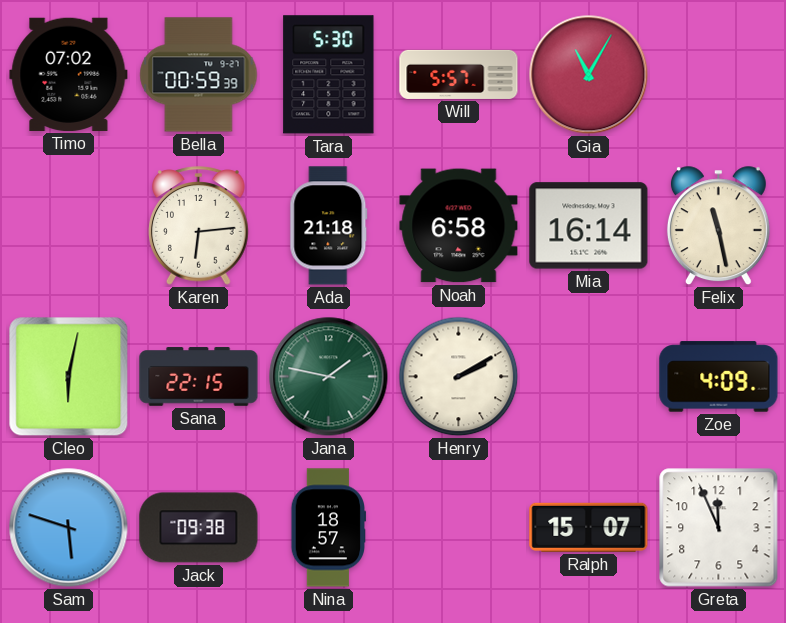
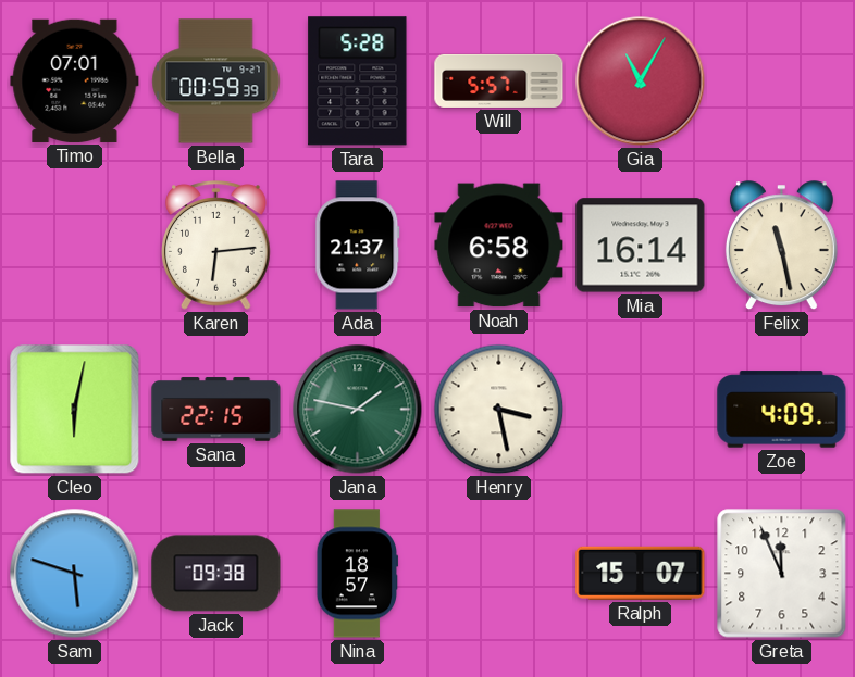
Timo: 07:02 -> 07:01 (75, 80)
Tara: 5:30 -> 5:28 (358, 82)
Ada: 21:18 -> 21:37 (358, 246)
Henry: 2:10 -> 3:28 (499, 410)
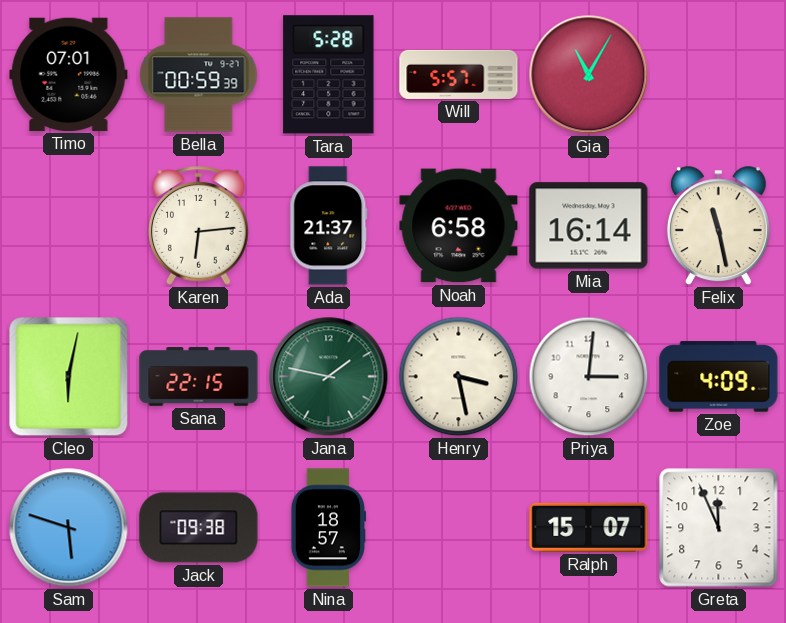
Priya: none -> 3:01 (589, 377)
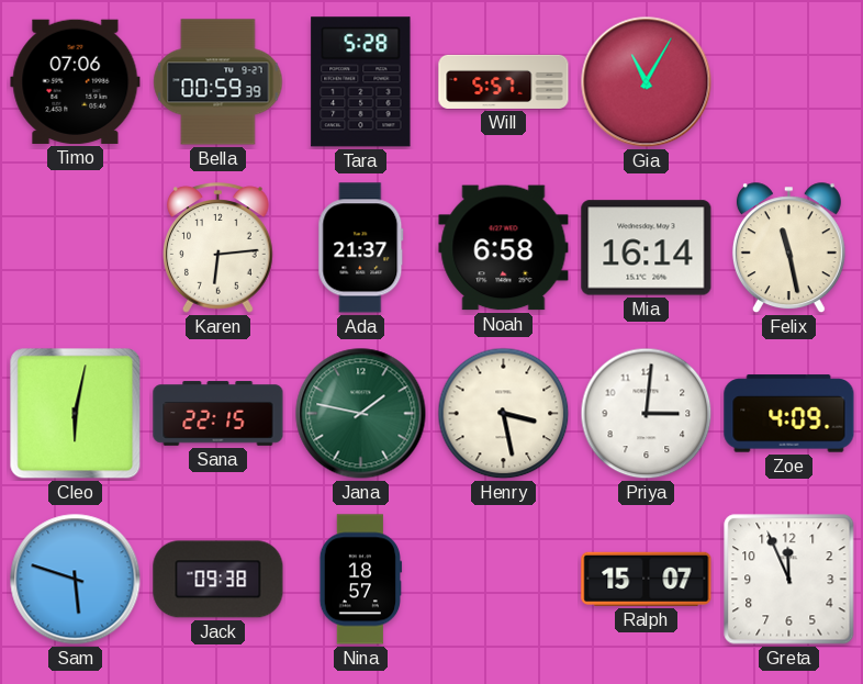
Timo: 07:01 -> 07:06 (76, 81)
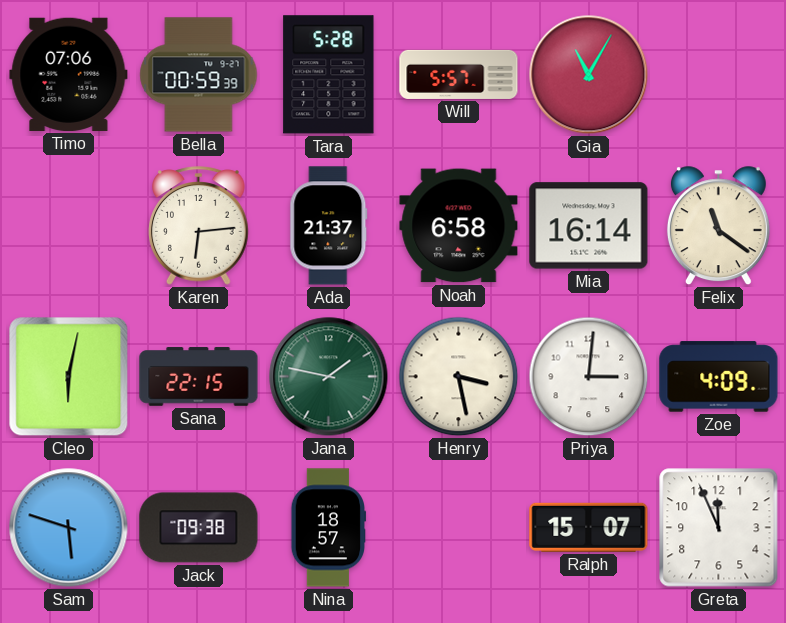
Felix: 11:28 -> 11:21 (718, 226)
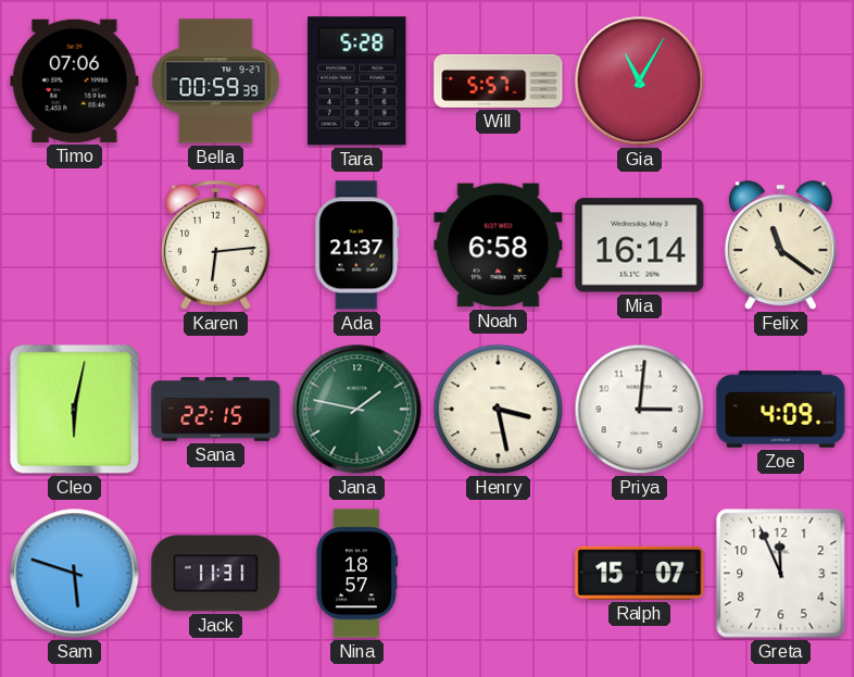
Jack: 09:38 -> 11:31 (216, 574)
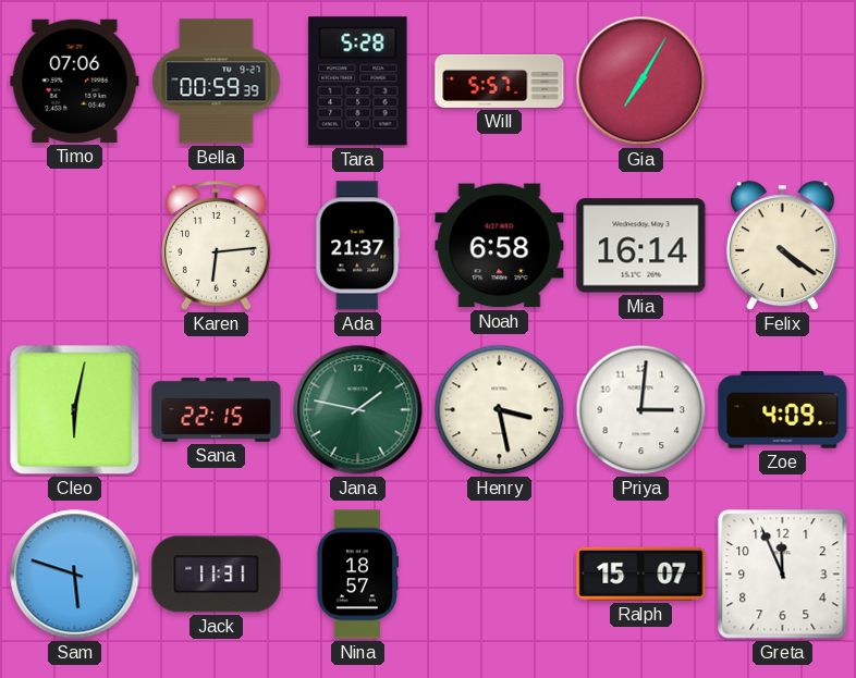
Gia: 11:05 -> 7:05 (641, 82)
Felix: 11:21 -> 4:21 (782, 246)
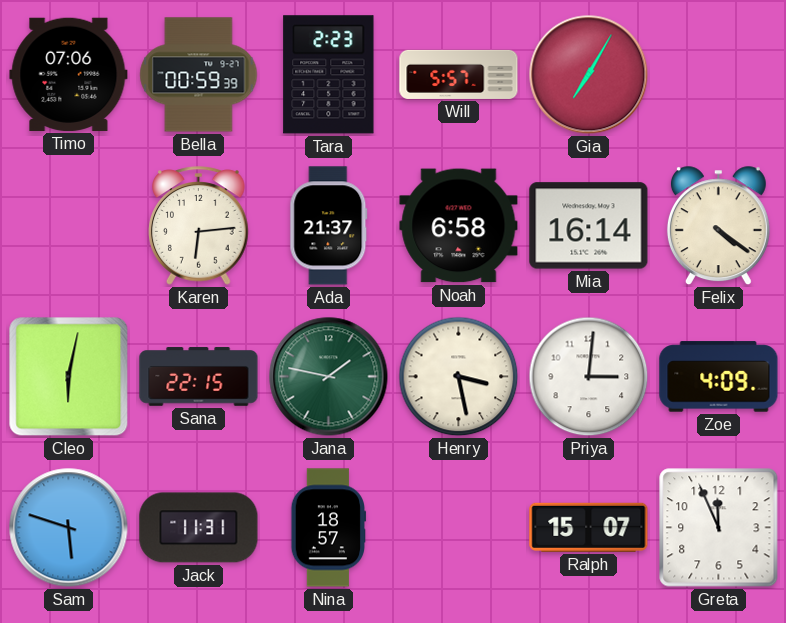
Tara: 5:28 -> 2:23 (329, 75)
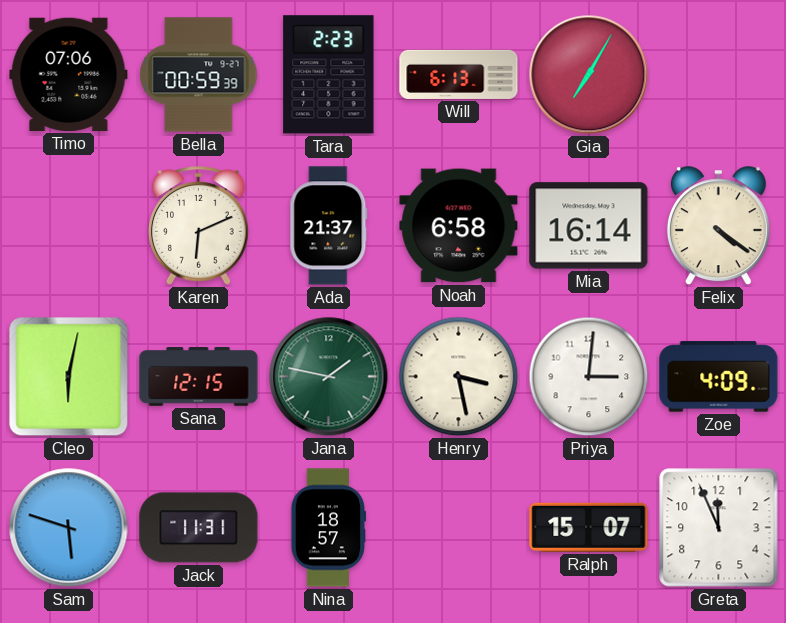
Will: 5:57 -> 6:13 (459, 74)
Karen: 6:14 -> 6:11 (199, 226)
Sana: 22:15 -> 12:15 (199, 377)
